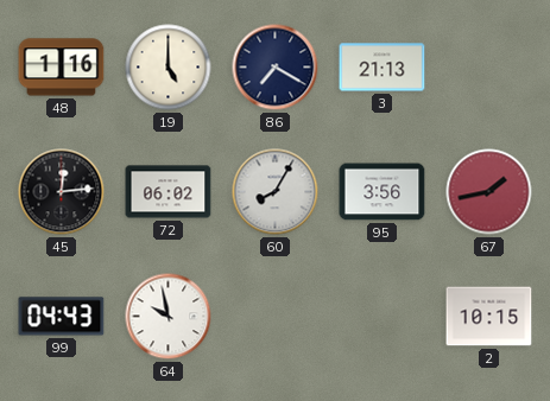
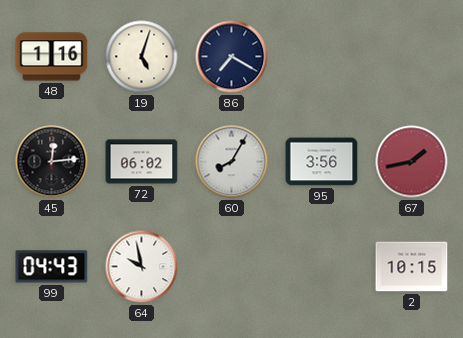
19: 5:00 -> 5:03 (142, 57)
3: 21:13 -> none (383, 68)
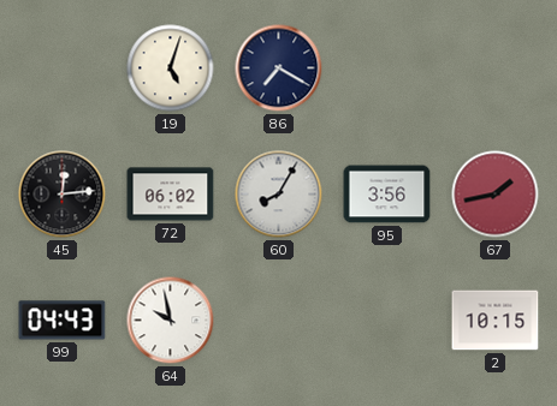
48: 1:16 -> none (52, 57)
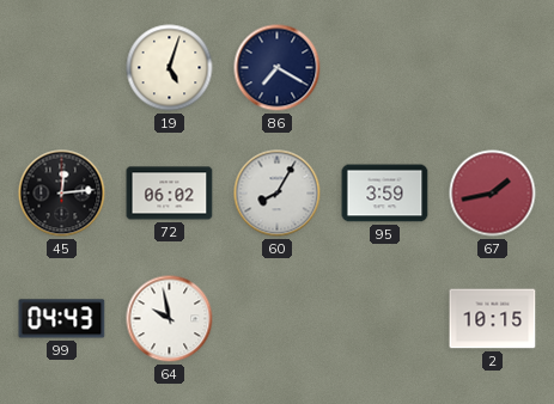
95: 3:56 -> 3:59 (385, 194)
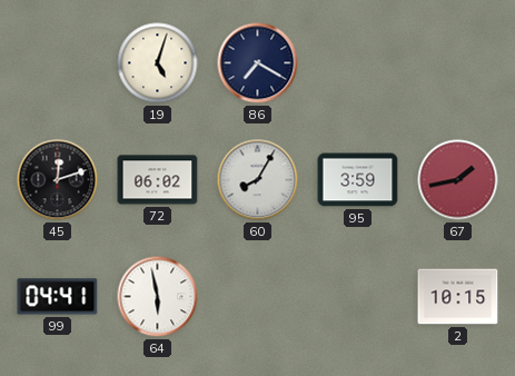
45: 12:14 -> 12:12 (58, 180)
99: 04:43 -> 04:41 (58, 297)
64: 9:58 -> 5:58 (158, 297)
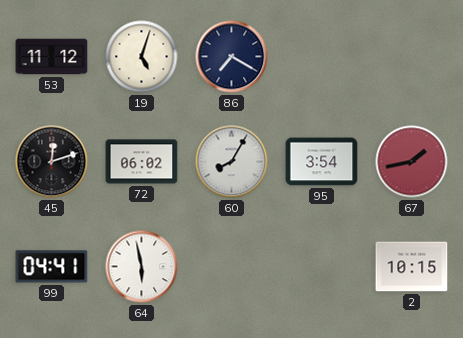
53: none -> 11:12 (52, 57)
95: 3:59 -> 3:54 (322, 162)
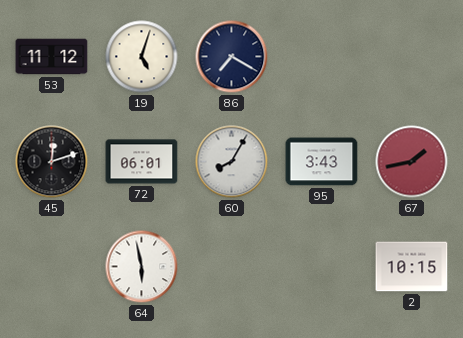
72: 06:02 -> 06:01 (142, 162)
95: 3:54 -> 3:43 (322, 162)
99: 04:41 -> none (52, 267)
